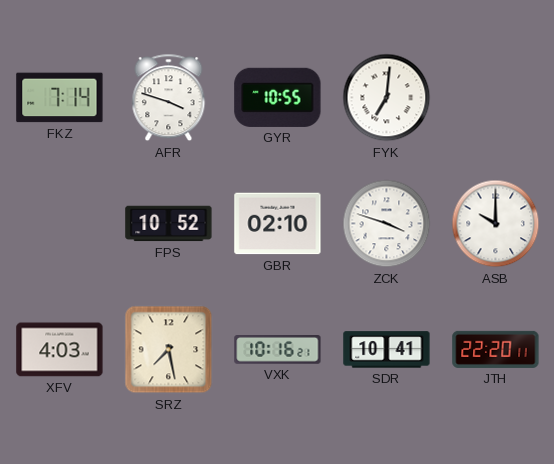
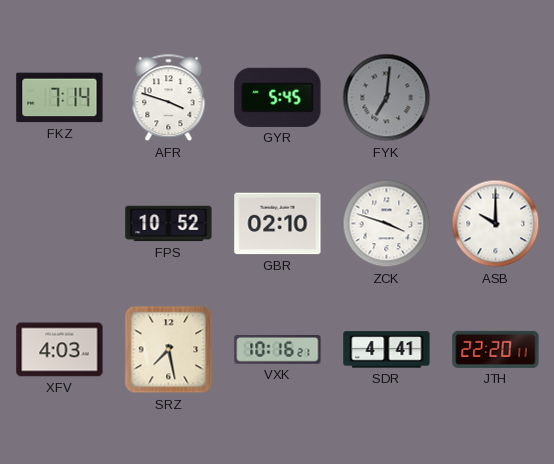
GYR: 10:55 -> 5:45 (278, 97)
FYK dial: white -> grey (387, 98)
SDR: 10:41 -> 4:41 (387, 350)
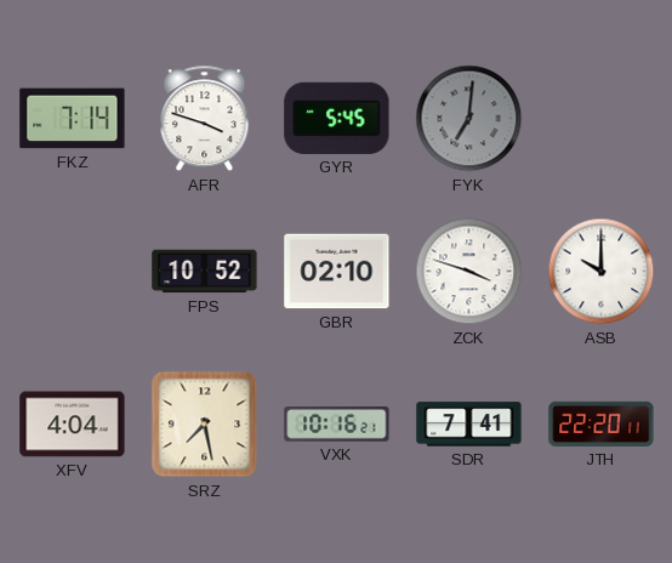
XFV: 4:03 -> 4:04 (73, 425)
SDR: 4:41 -> 7:41 (469, 425)
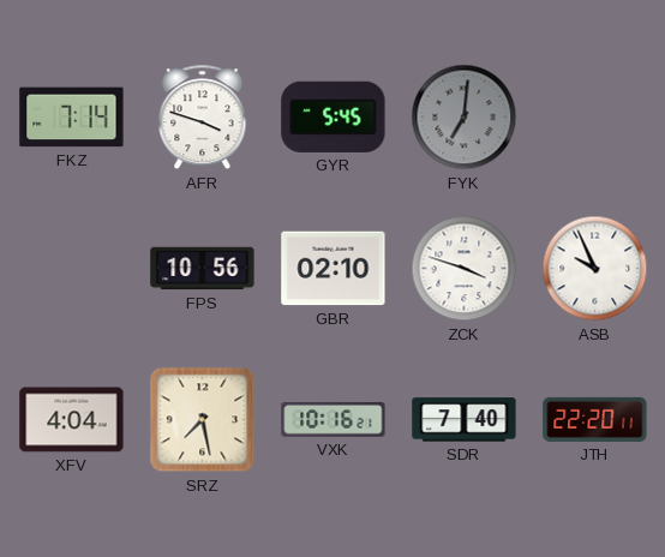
FPS: 10:52 -> 10:56 (203, 269)
ASB: 10:00 -> 9:56 (595, 269)
SDR: 7:41 -> 7:40 (465, 420)
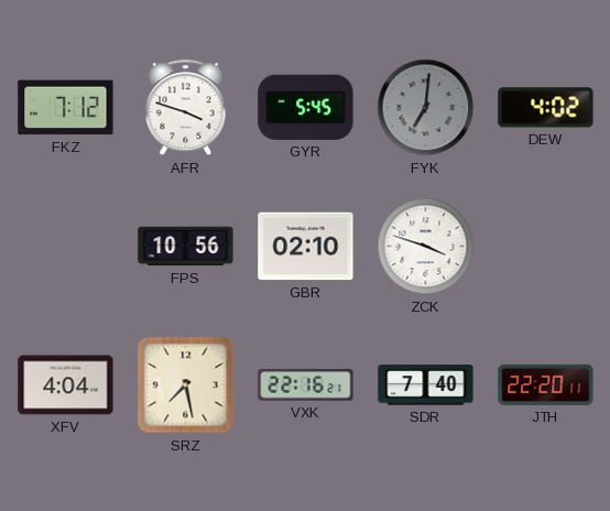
FKZ: 7:14 -> 7:12 (66, 108)
DEW: none -> 4:02 (546, 108)
ASB: 9:56 -> none (595, 269)
VXK: 10:16 -> 22:16 (306, 385)
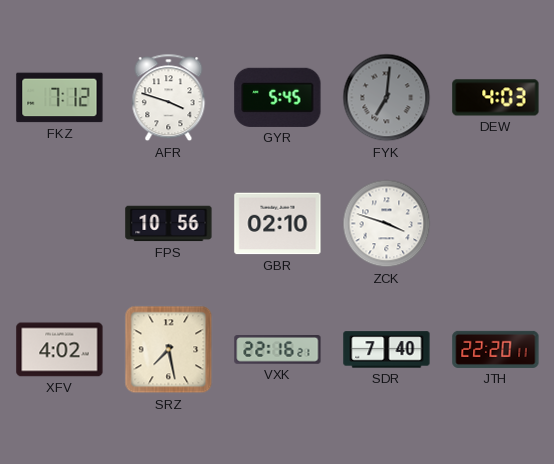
DEW: 4:02 -> 4:03 (496, 98)
XFV: 4:04 -> 4:02 (60, 350)
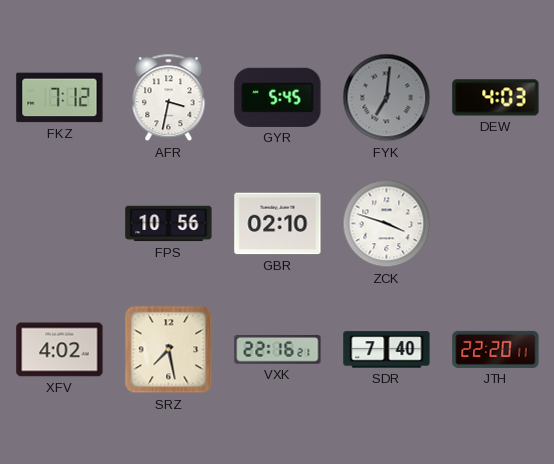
AFR: 3:48 -> 3:32 (169, 98)
